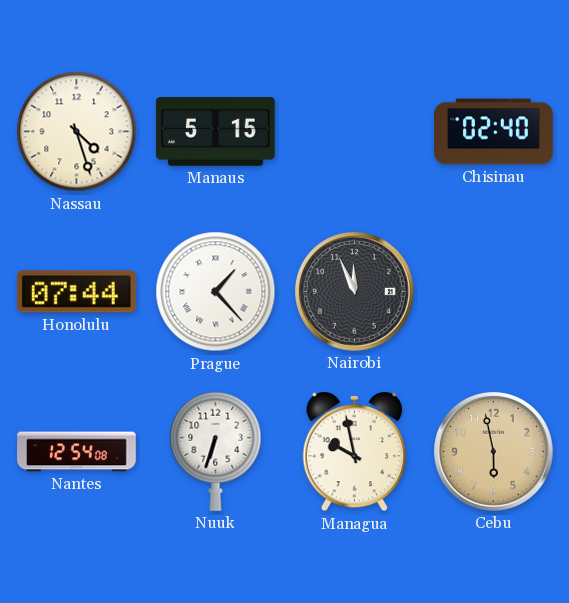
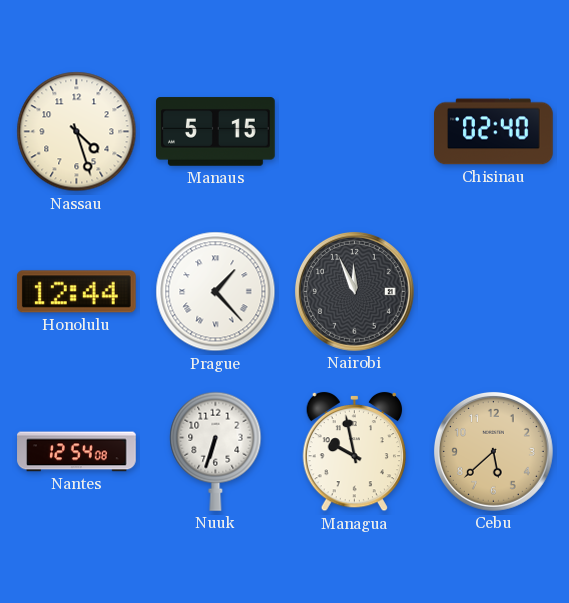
Honolulu: 07:44 -> 12:44 (76, 292)
Cebu: 5:58 -> 5:38 (493, 451)
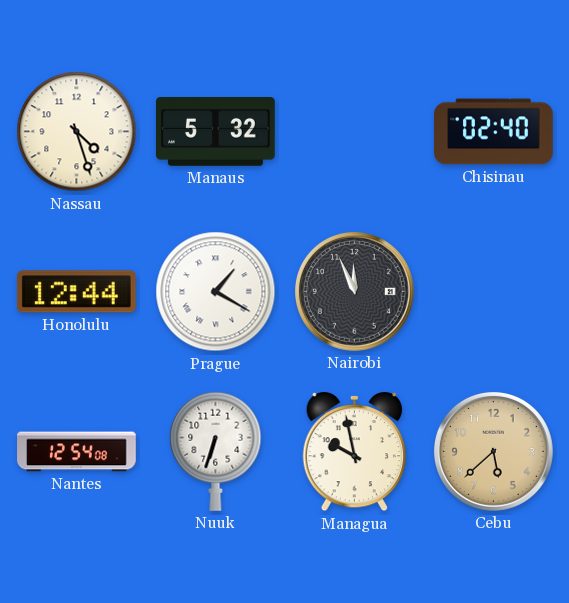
Manaus: 5:15 -> 5:32 (216, 132)
Prague: 1:23 -> 1:20 (216, 292)
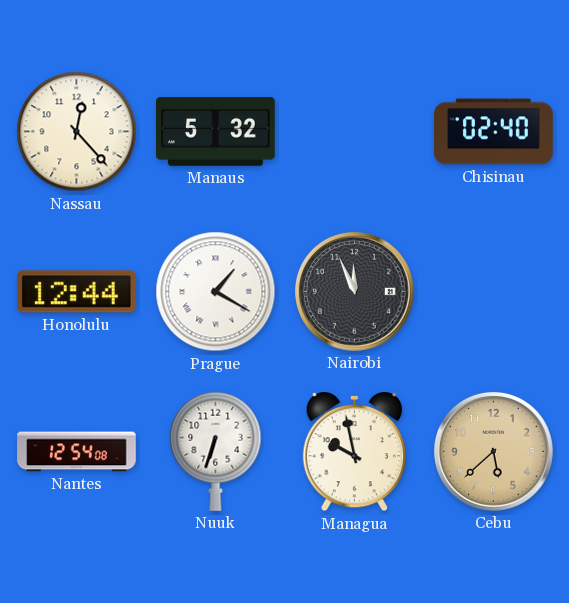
Nassau: 4:27 -> 12:23 (77, 132)
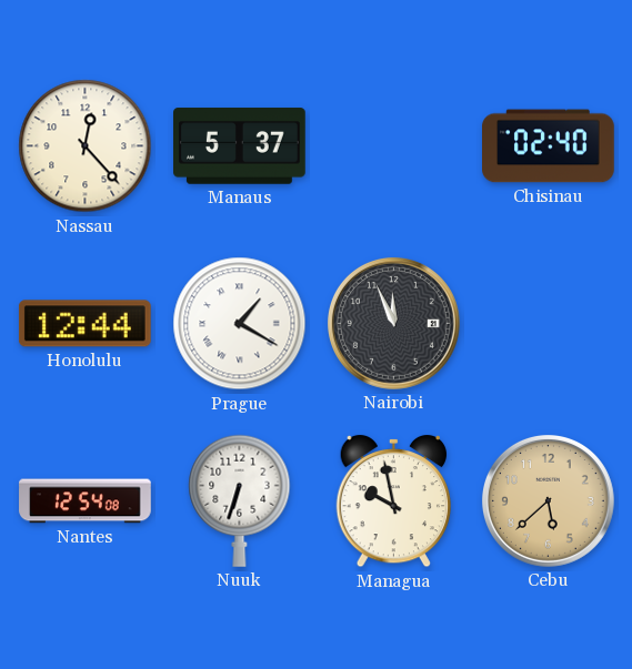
Manaus: 5:32 -> 5:37 (240, 146)
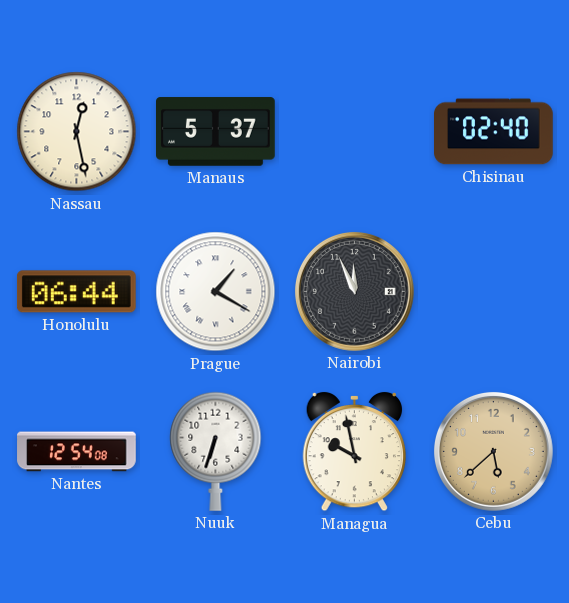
Nassau: 12:23 -> 12:28 (77, 132)
Honolulu: 12:44 -> 06:44 (76, 292)
